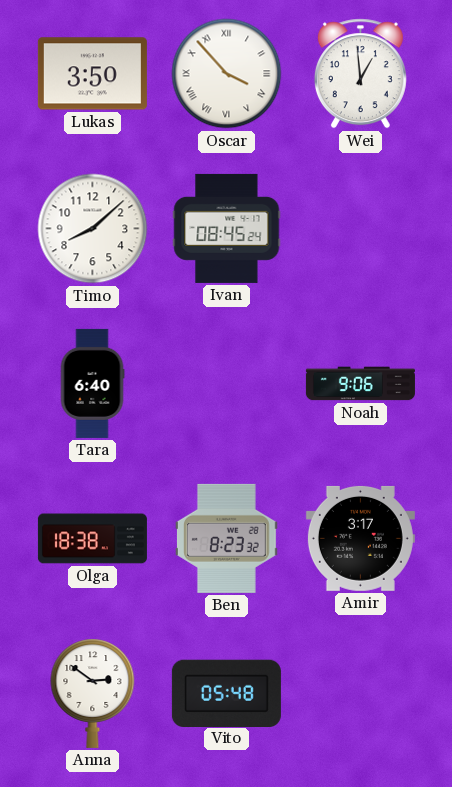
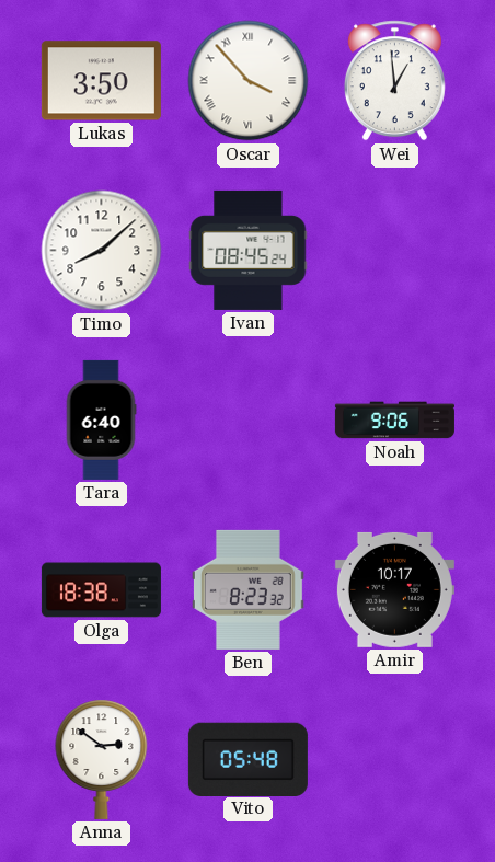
Amir: 3:17 -> 10:17 (394, 589)
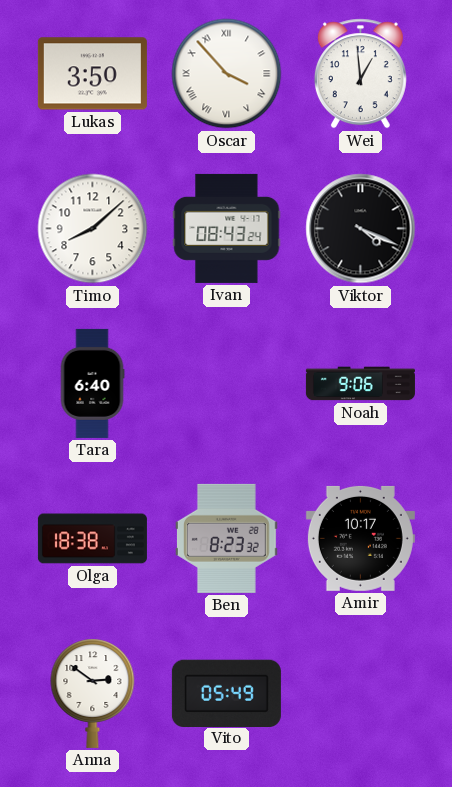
Ivan: 08:45 -> 08:43 (227, 228)
Viktor: none -> 4:19 (361, 229)
Vito: 05:48 -> 05:49 (226, 693)
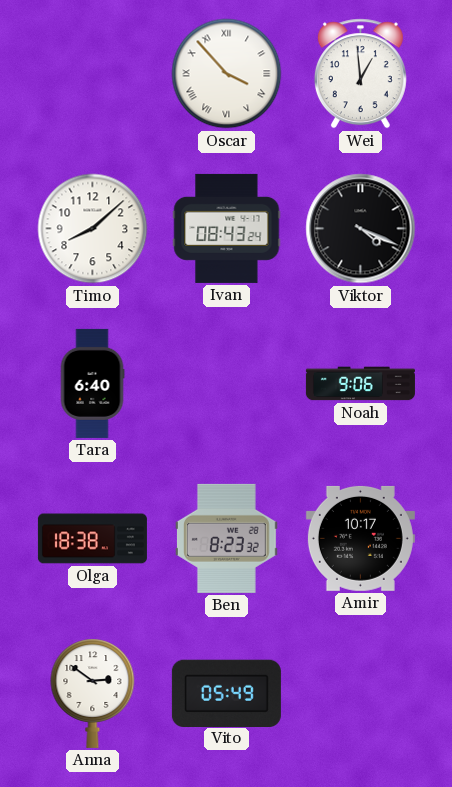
Lukas: 3:50 -> none (92, 74)
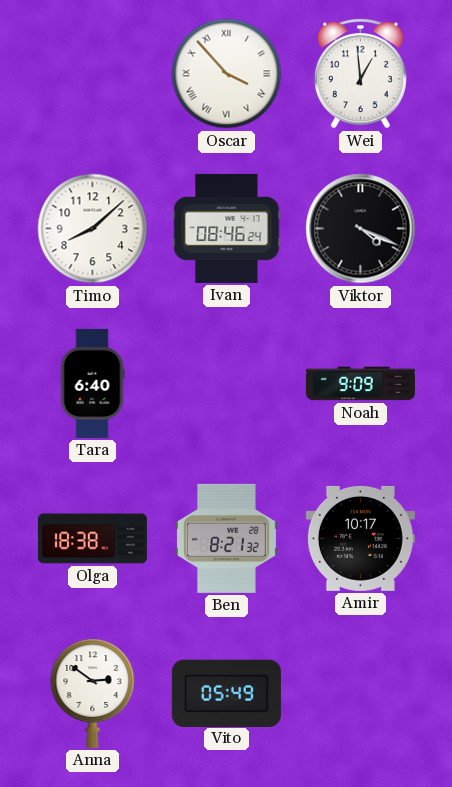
Ivan: 08:43 -> 08:46 (227, 228)
Noah: 9:06 -> 9:09 (360, 384)
Ben: 8:23 -> 8:21 (226, 538)
